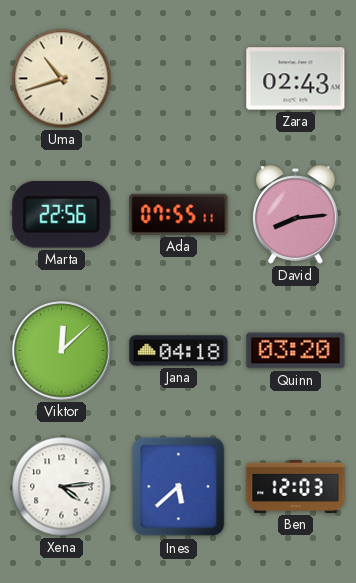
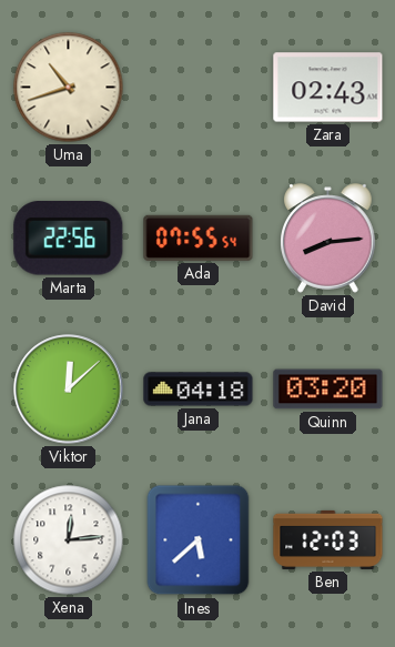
Ada: 07:55:11 -> 07:55:54 (199, 237)
Xena: 4:14 -> 12:14 (69, 540)
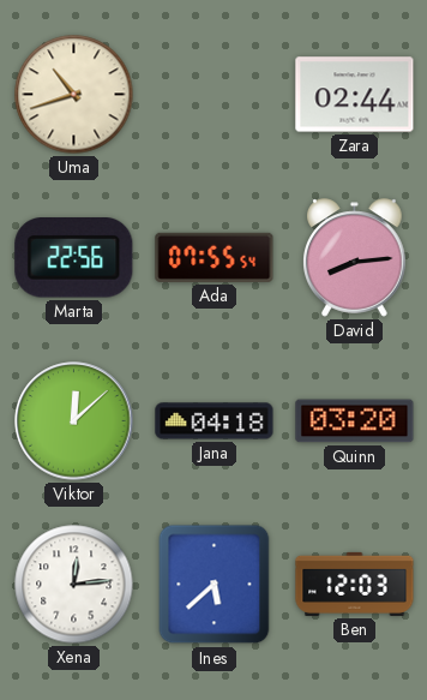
Zara: 02:43 -> 02:44 (355, 95)
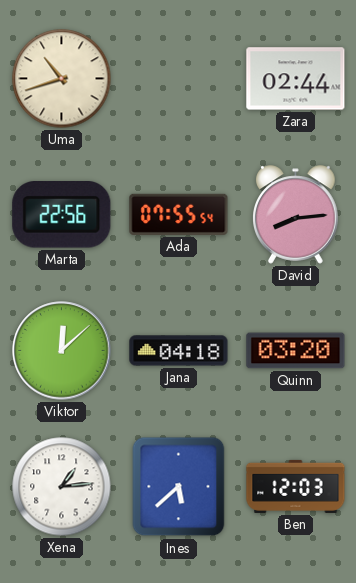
Xena: 12:14 -> 1:14 (62, 487)
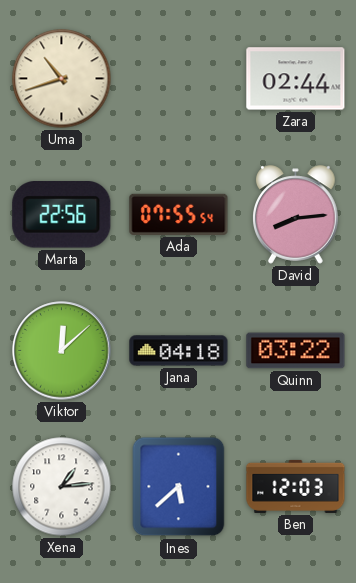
Quinn: 03:20 -> 03:22 (296, 351)
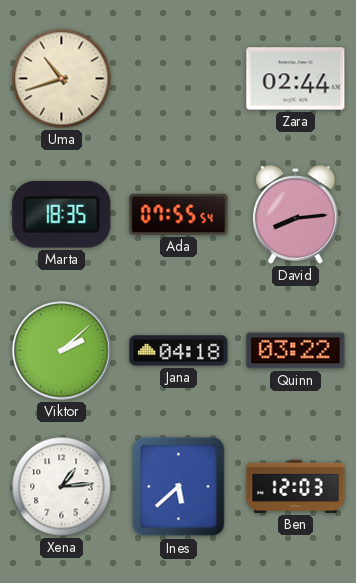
Marta: 22:56 -> 18:35 (62, 215)
Viktor: 12:08 -> 2:08 (62, 351)
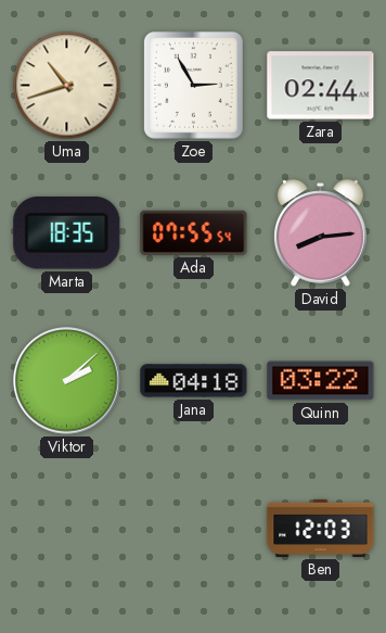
Zoe: none -> 2:55 (193, 85)
Xena: 1:14 -> none (62, 487)
Ines: 5:38 -> none (179, 487)
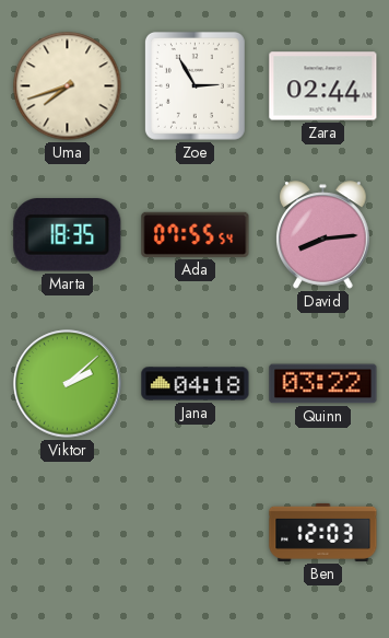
Uma: 10:42 -> 7:42 (68, 86)
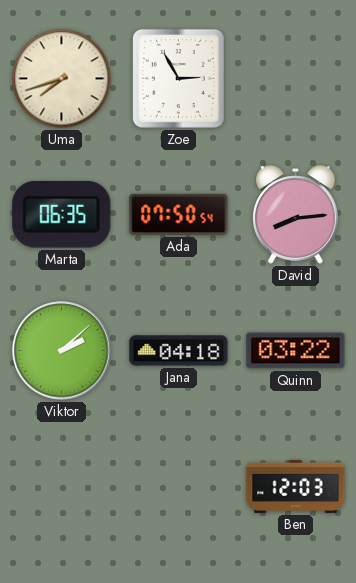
Zara: 02:44 -> none (323, 86)
Marta: 18:35 -> 06:35 (62, 215)
Ada: 07:55 -> 07:50 (179, 214)
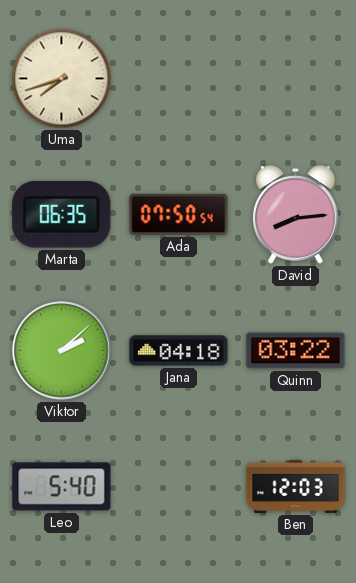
Zoe: 2:55 -> none (178, 78)
Leo: none -> 5:40 (62, 487)
